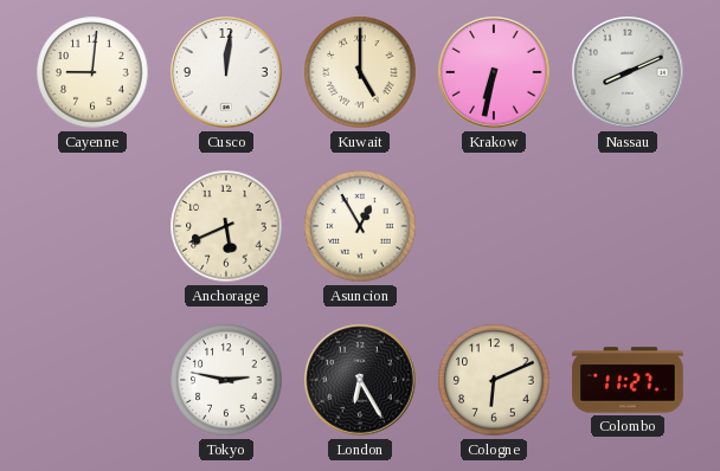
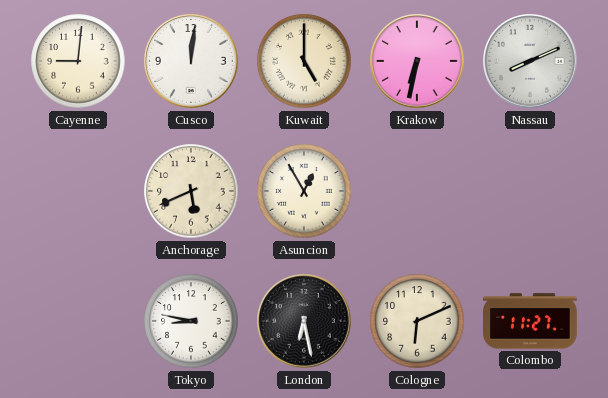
Tokyo: 2:47 -> 8:47 (191, 321)
London: 6:25 -> 6:28 (304, 321)
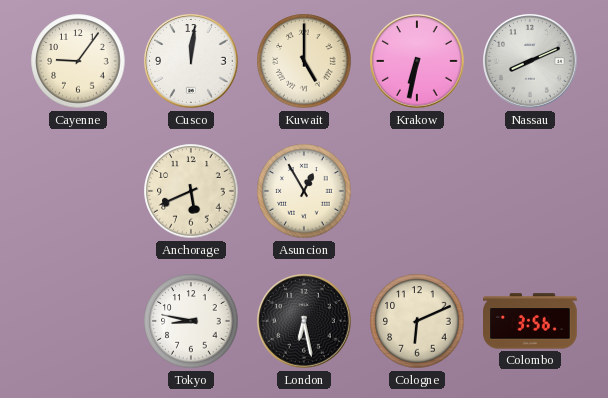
Cayenne: 9:01 -> 9:06 (78, 61)
Colombo: 11:27 -> 3:56 (530, 321)
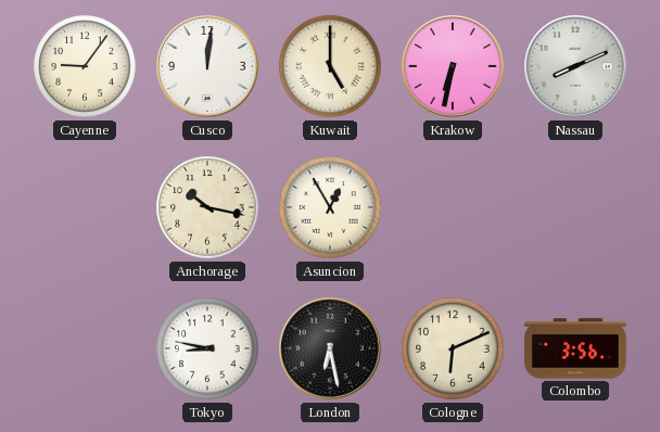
Anchorage: 5:41 -> 10:17 (207, 207)
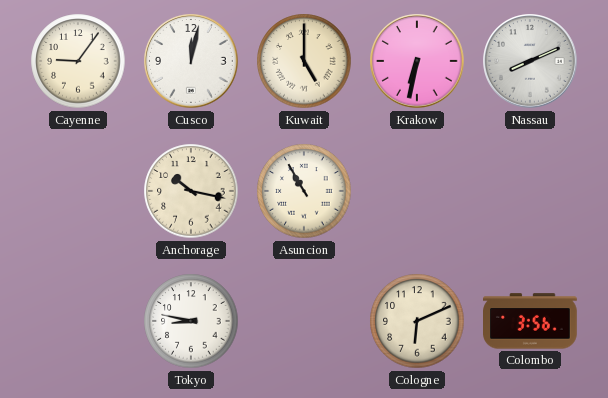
Cusco: 12:01 -> 12:02 (191, 61)
Asuncion: 12:55 -> 10:55 (304, 191)
London: 6:28 -> none (330, 348)
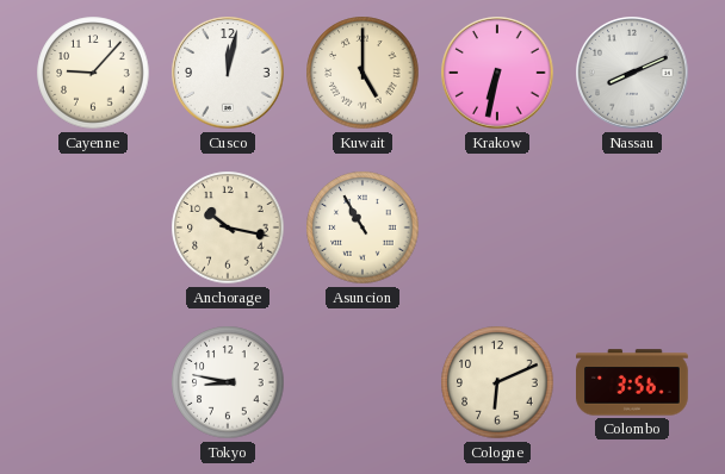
Cayenne: 9:06 -> 9:07 (93, 73)
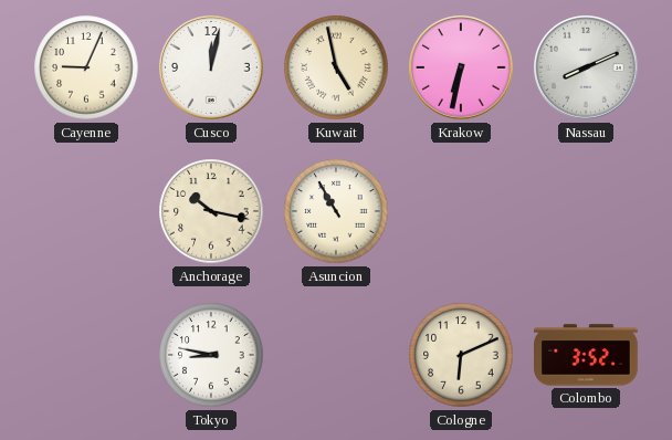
Cayenne: 9:07 -> 9:04 (86, 67)
Kuwait: 5:00 -> 4:58 (336, 67)
Colombo: 3:56 -> 3:52 (586, 355)
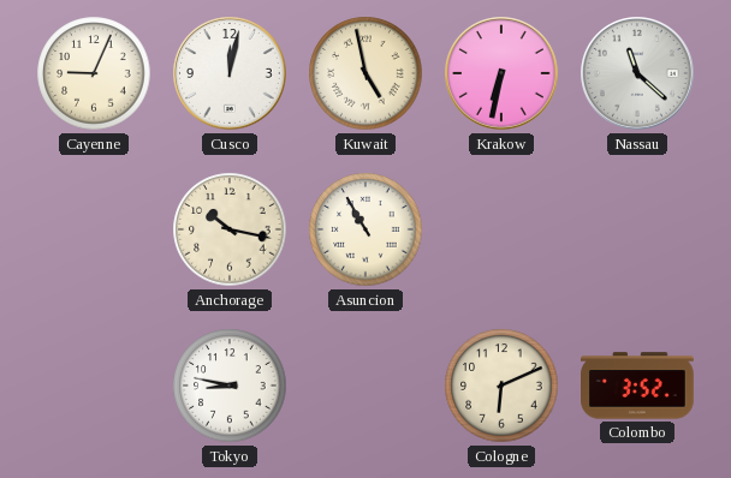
Nassau: 8:11 -> 11:22 (637, 73)
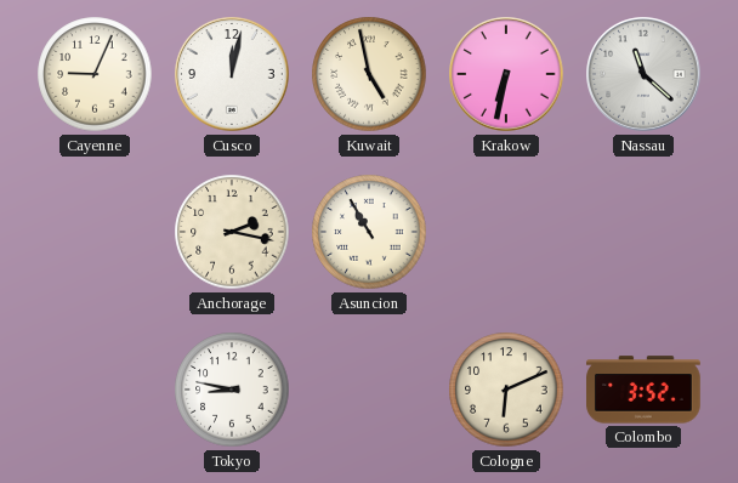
Anchorage: 10:17 -> 2:17 (232, 232)
